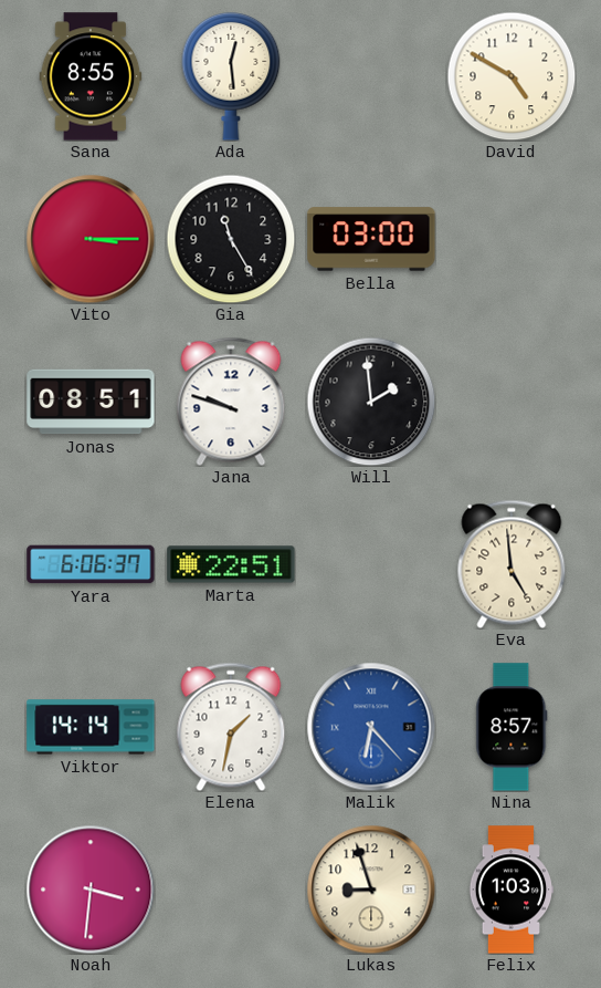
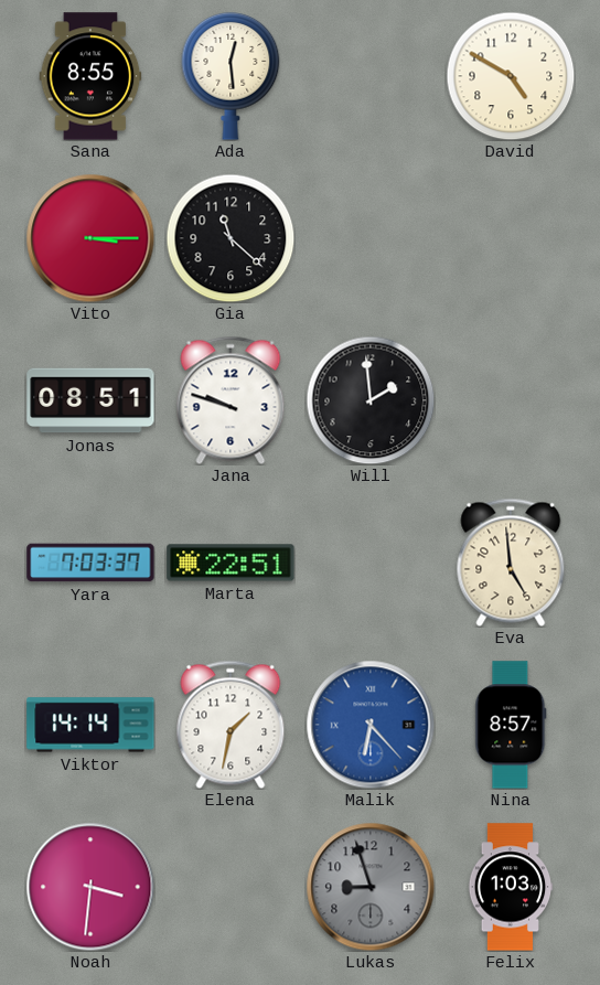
Gia: 11:25 -> 11:22 (231, 238)
Bella: 03:00 -> none (371, 239)
Yara: 6:06 -> 7:03 (90, 563)
Lukas dial: cream -> grey (371, 887)
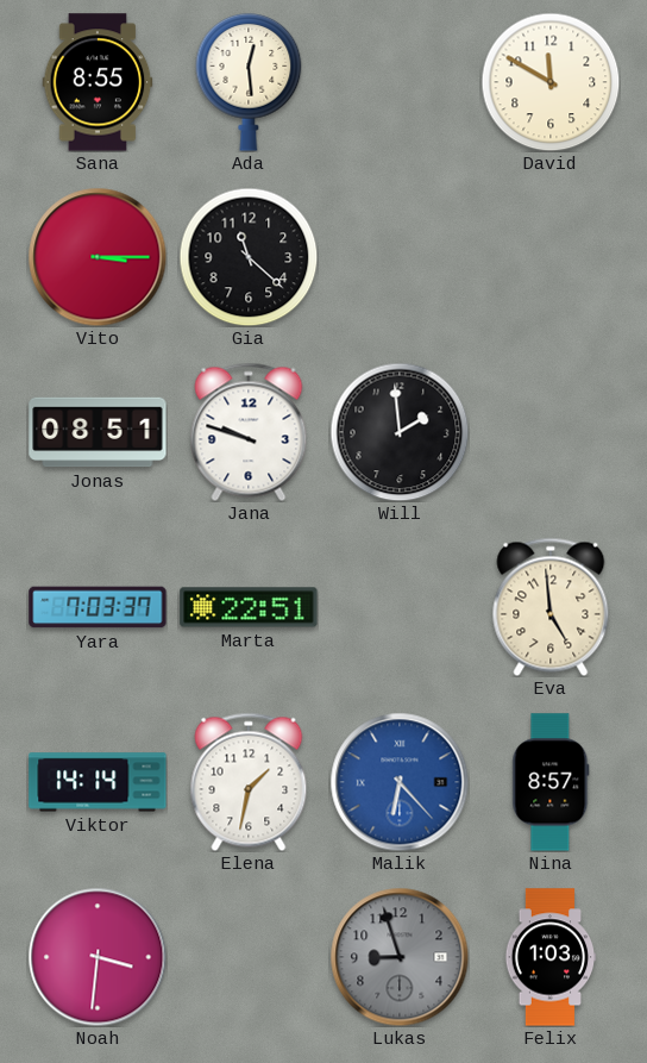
David: 4:50 -> 11:50 (551, 82)
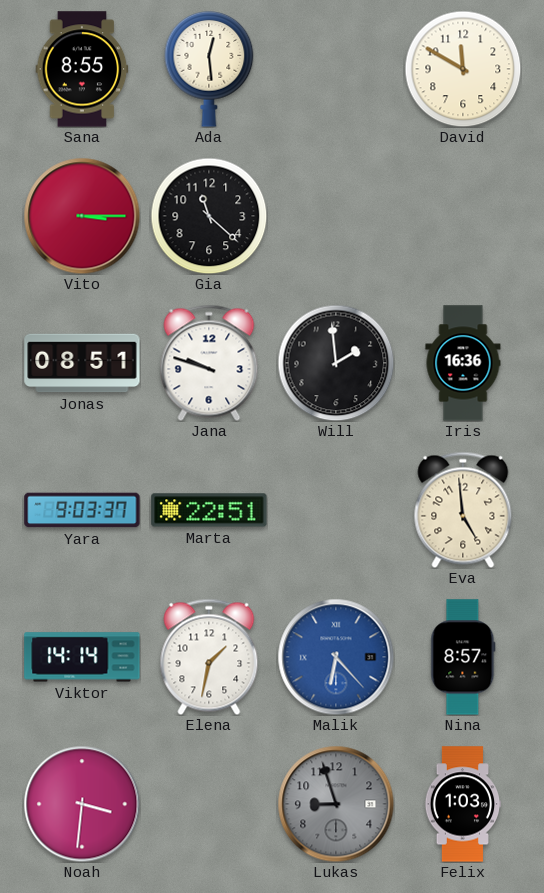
Iris: none -> 16:36 (463, 363)
Yara: 7:03 -> 9:03 (82, 510)
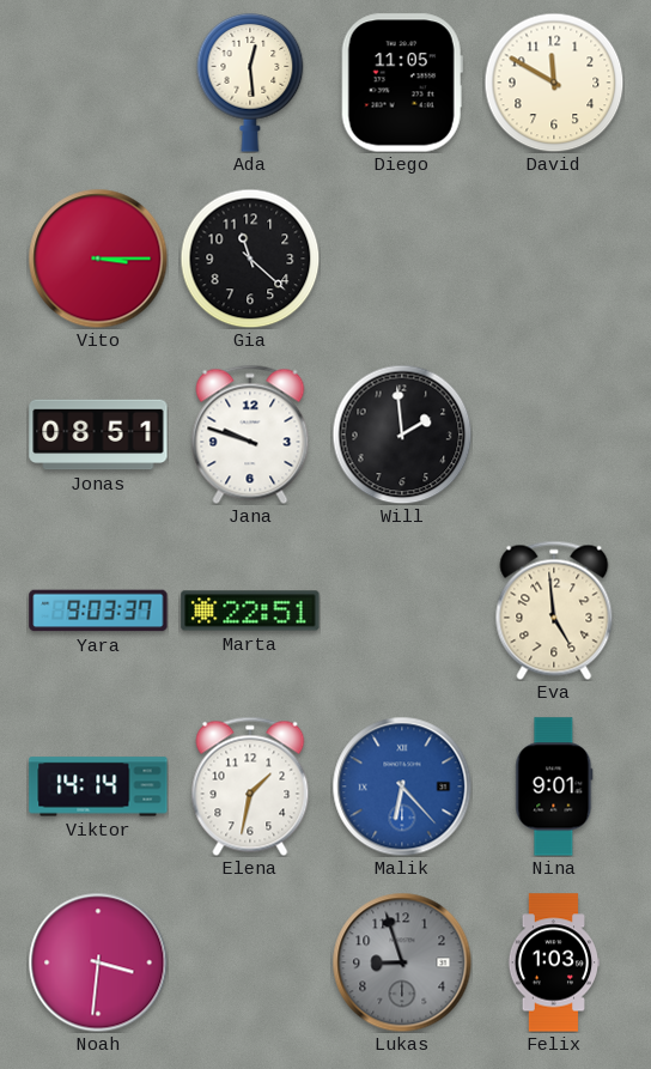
Sana: 8:55 -> none (82, 69)
Diego: none -> 11:05 (402, 83)
Iris: 16:36 -> none (463, 363)
Nina: 8:57 -> 9:01 (554, 786)
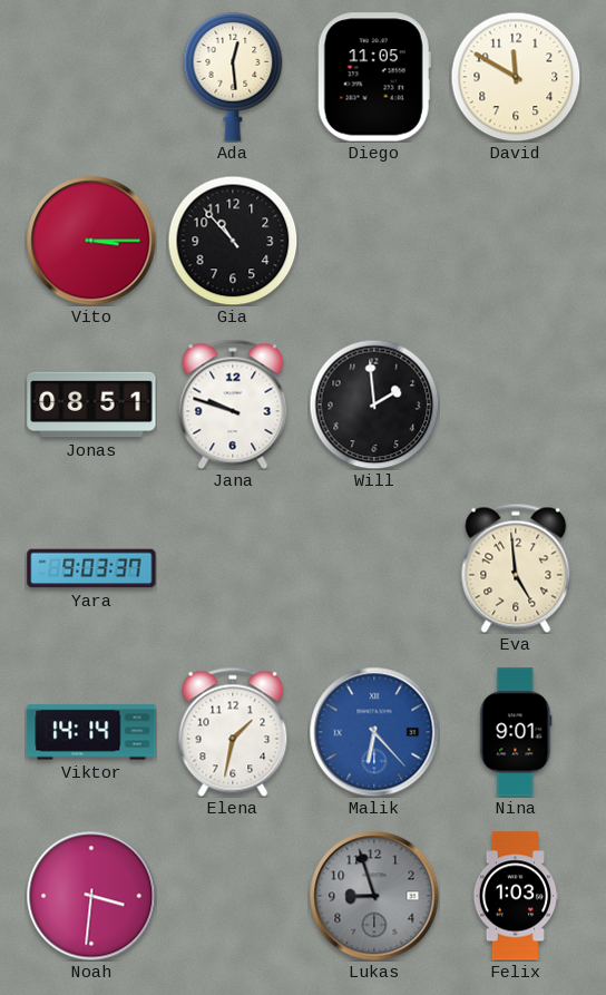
Gia: 11:22 -> 10:53 (233, 241)
Marta: 22:51 -> none (250, 611)
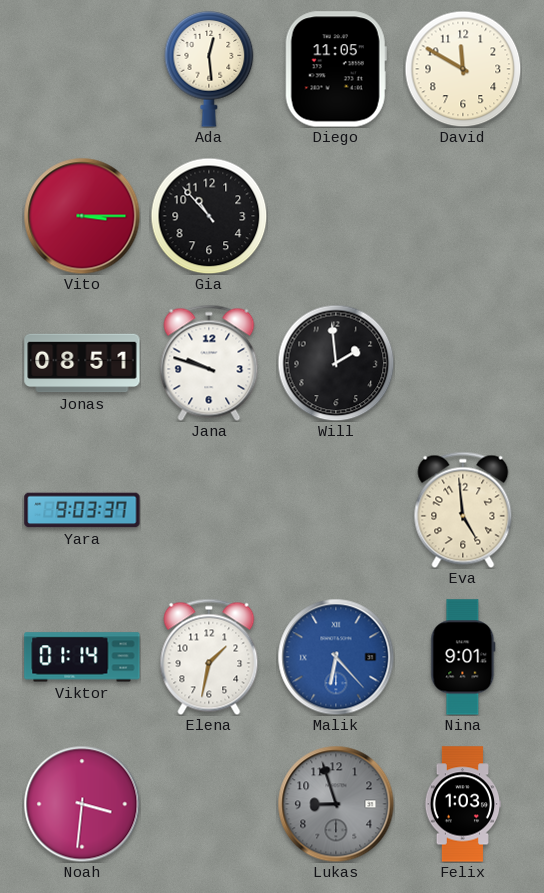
Viktor: 14:14 -> 01:14 (82, 657)
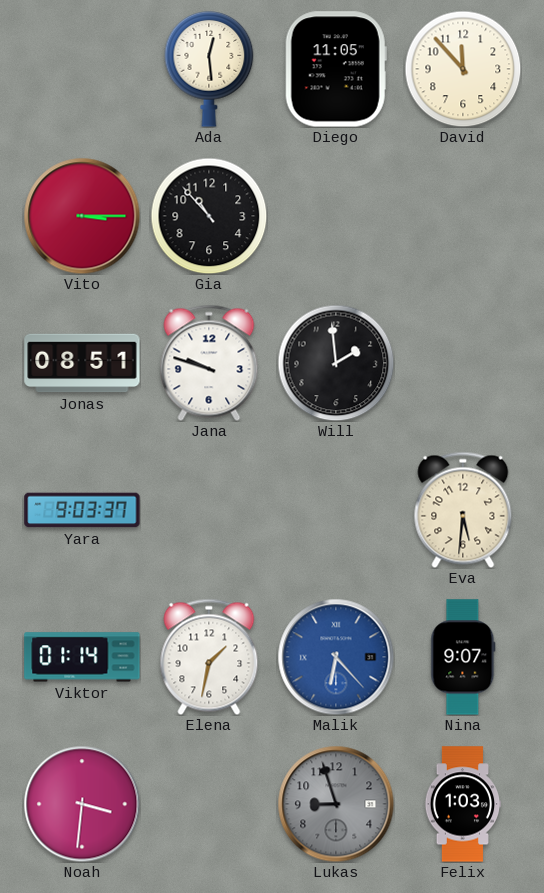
David: 11:50 -> 11:53 (463, 69)
Eva: 4:59 -> 5:31 (463, 510)
Nina: 9:01 -> 9:07 (463, 657)
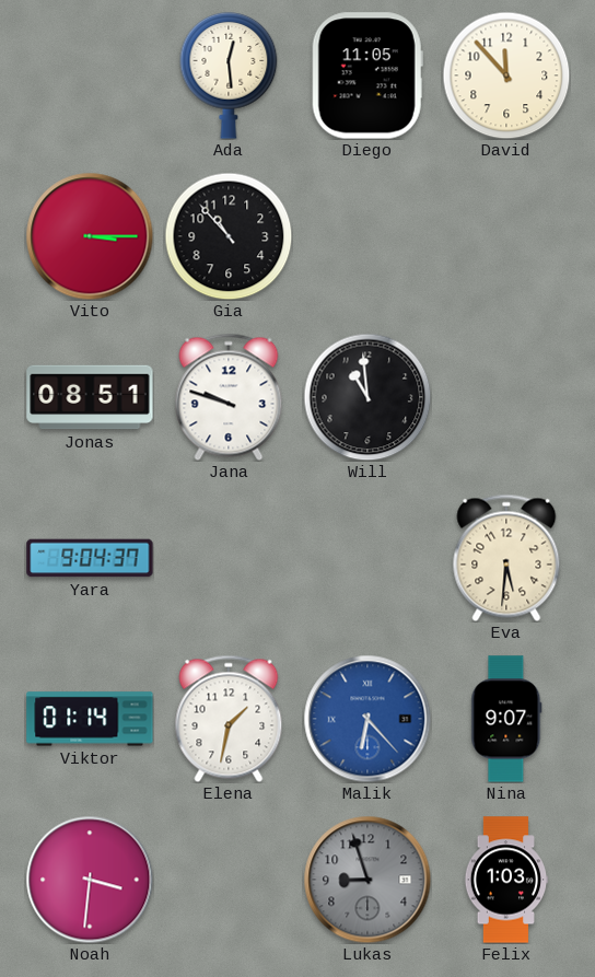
Will: 1:59 -> 10:59 (367, 397)
Yara: 9:03 -> 9:04 (90, 558)
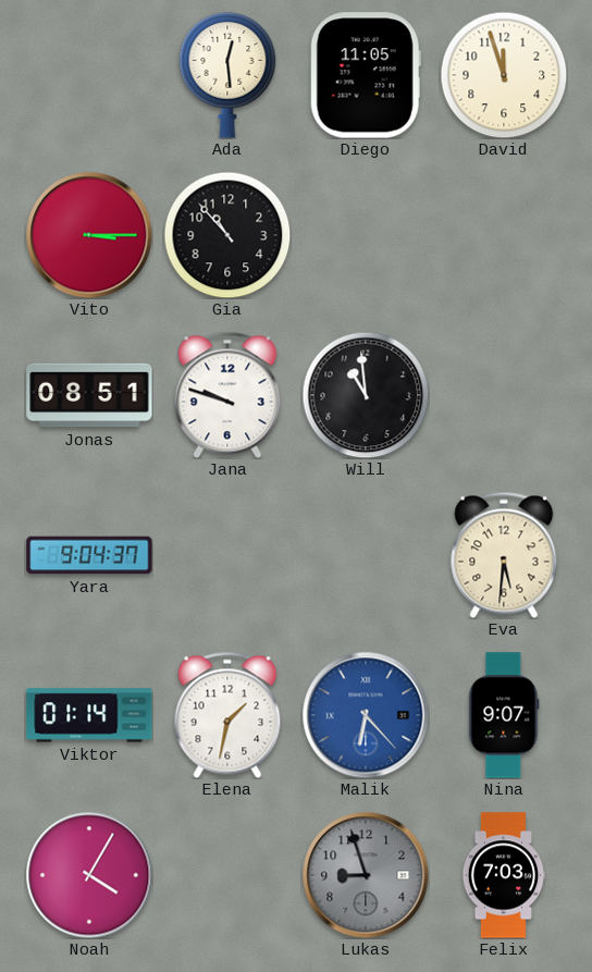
David: 11:53 -> 11:57 (504, 75)
Noah: 3:31 -> 4:05 (89, 875)
Felix: 1:03 -> 7:03 (504, 875)
